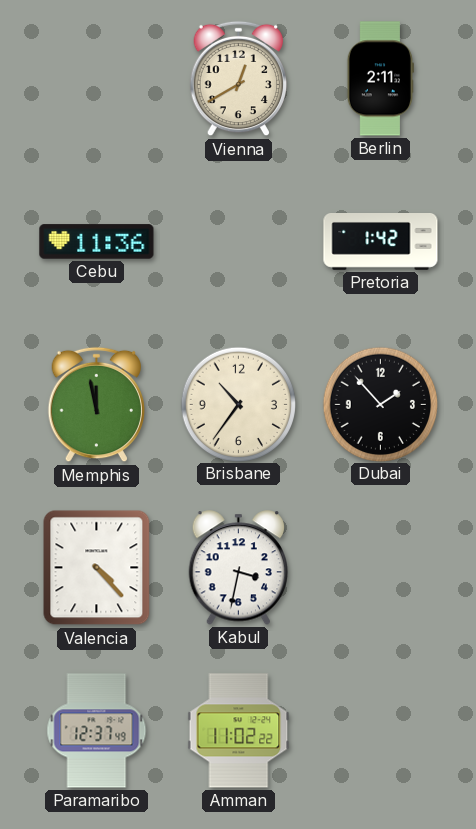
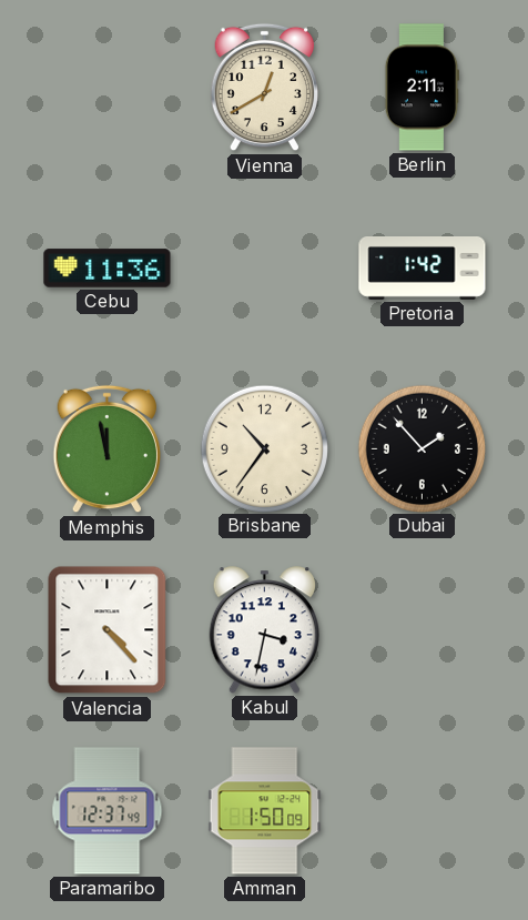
Amman: 11:02 -> 1:50 (265, 811)
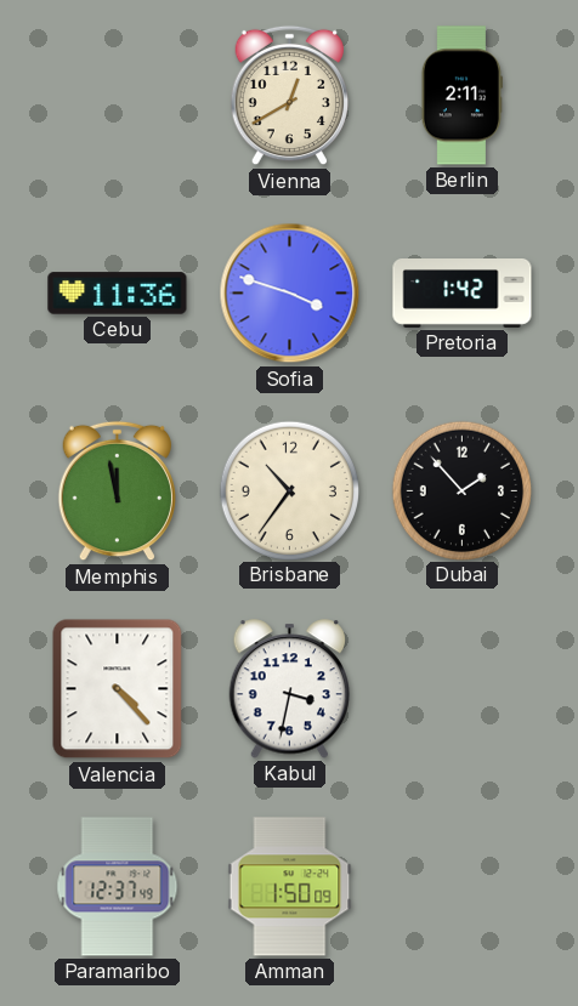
Sofia: none -> 3:48 (290, 294)
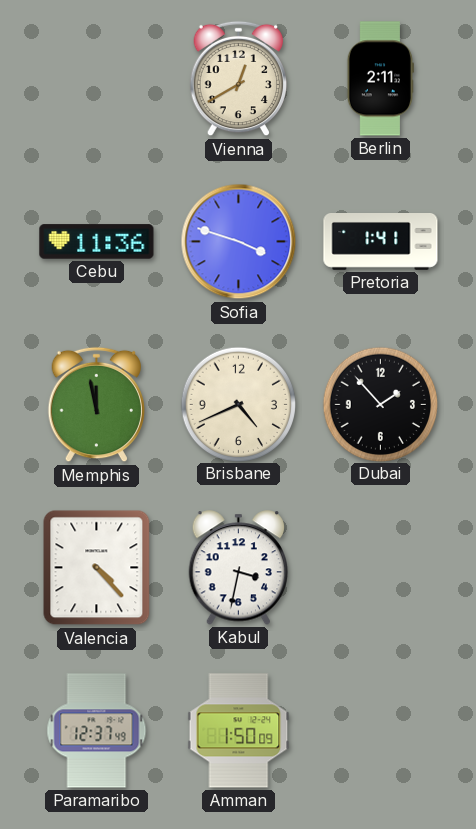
Pretoria: 1:42 -> 1:41 (381, 242)
Brisbane: 10:36 -> 4:41 (238, 404)
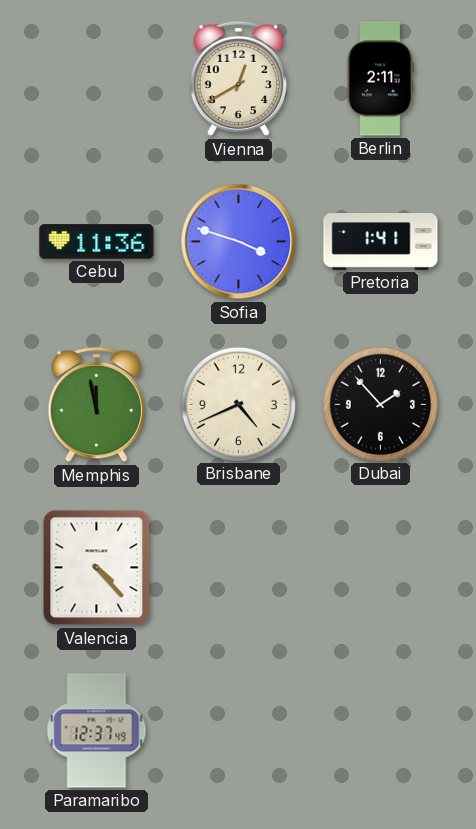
Kabul: 3:32 -> none (239, 568)
Amman: 1:50 -> none (239, 731)
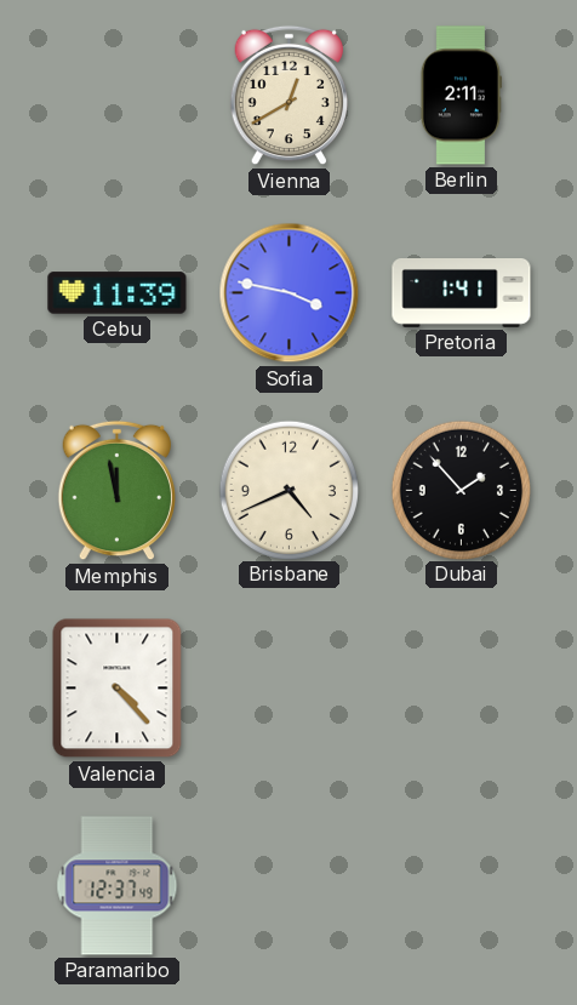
Cebu: 11:36 -> 11:39 (118, 293)
Sofia: 3:48 -> 3:47 (290, 293)
